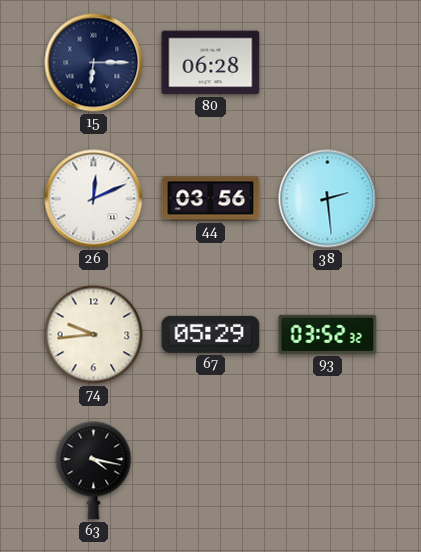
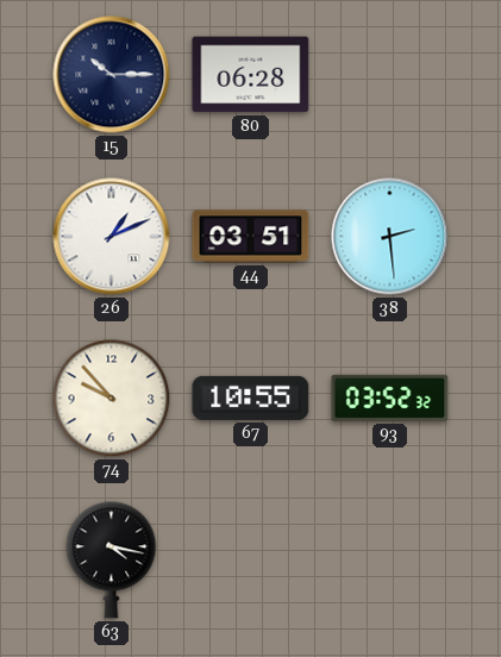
15: 6:15 -> 10:15 (112, 75)
26: 12:11 -> 1:11 (112, 237)
44: 03:56 -> 03:51 (251, 237)
74: 9:44 -> 9:53 (112, 399)
67: 05:29 -> 10:55 (251, 398)
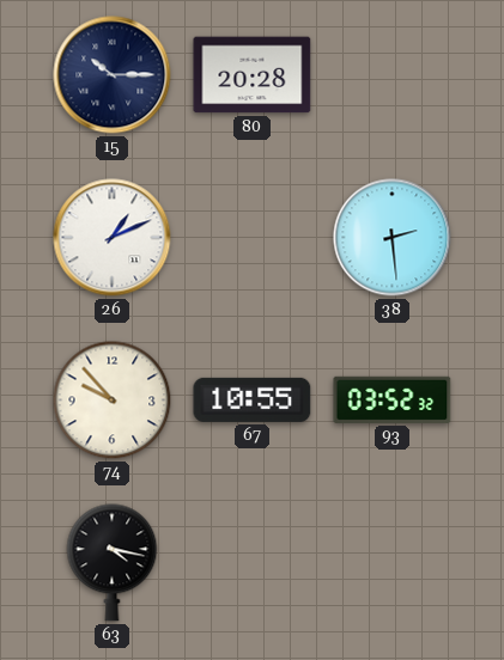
80: 06:28 -> 20:28 (253, 75)
44: 03:51 -> none (251, 237)
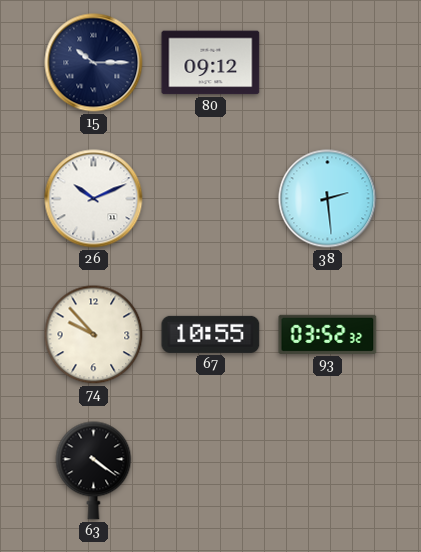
80: 20:28 -> 09:12 (211, 63)
26: 1:11 -> 10:11 (94, 199)
63: 4:17 -> 4:21 (94, 471)
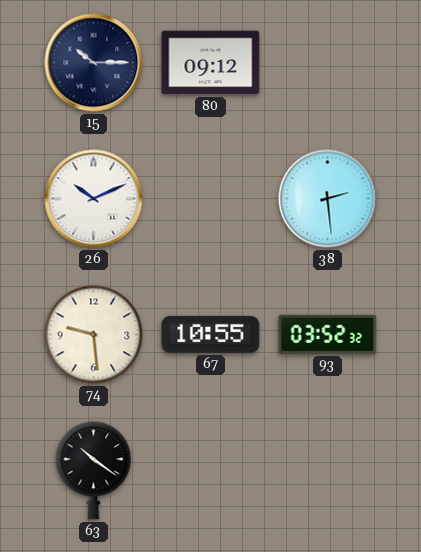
74: 9:53 -> 9:29 (94, 335)
63: 4:21 -> 10:21 (94, 471)
